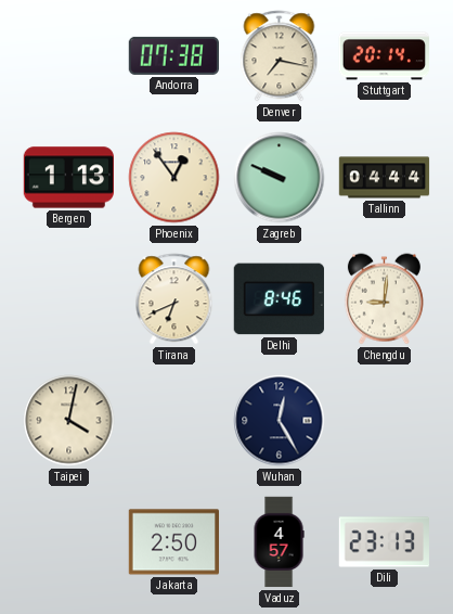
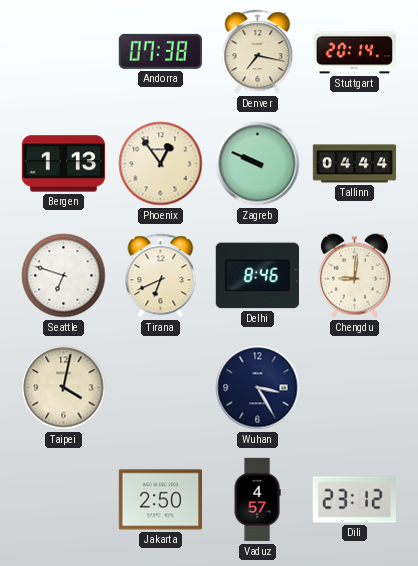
Seattle: none -> 6:48 (64, 276)
Wuhan: 12:25 -> 3:25 (258, 388)
Dili: 23:13 -> 23:12 (354, 500)
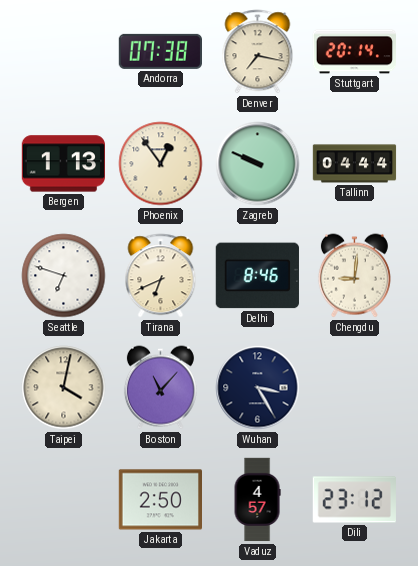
Boston: none -> 11:07 (160, 388)
